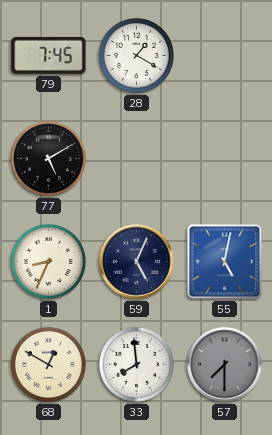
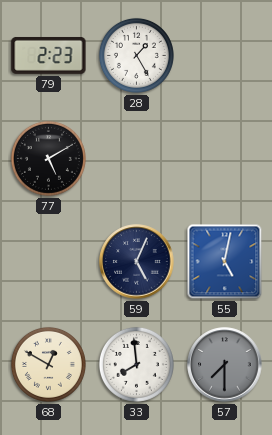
79: 7:45 -> 2:23 (49, 55)
28: 1:20 -> 1:25 (136, 55)
1: 8:34 -> none (48, 261)
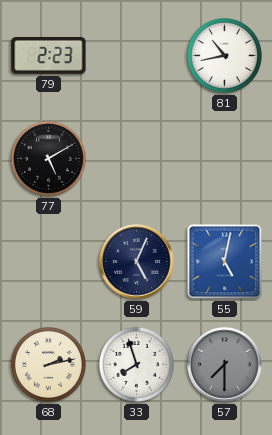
28: 1:25 -> none (136, 55)
81: none -> 10:43 (224, 55)
68: 12:50 -> 2:13 (48, 364)
33: 7:59 -> 7:57 (136, 364)
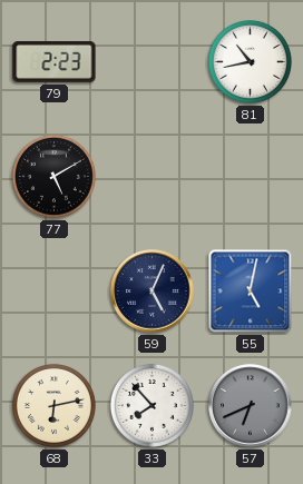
68: 2:13 -> 6:13 (53, 405)
33: 7:57 -> 7:53 (151, 405)
57: 7:30 -> 6:41 (251, 406)
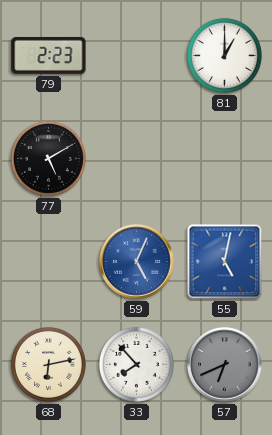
81: 10:43 -> 1:00 (224, 55)
59 dial: navy -> blue (137, 262)
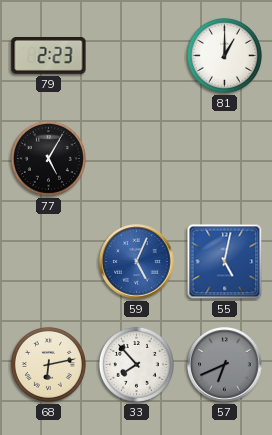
77: 5:10 -> 5:05 (48, 158)
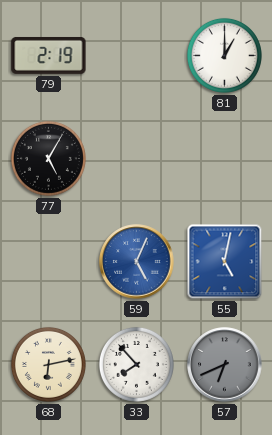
79: 2:23 -> 2:19 (49, 55)
